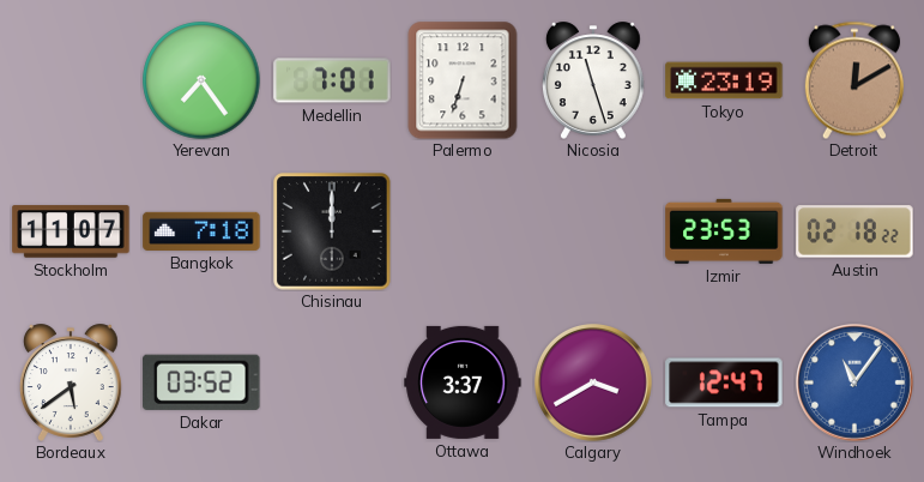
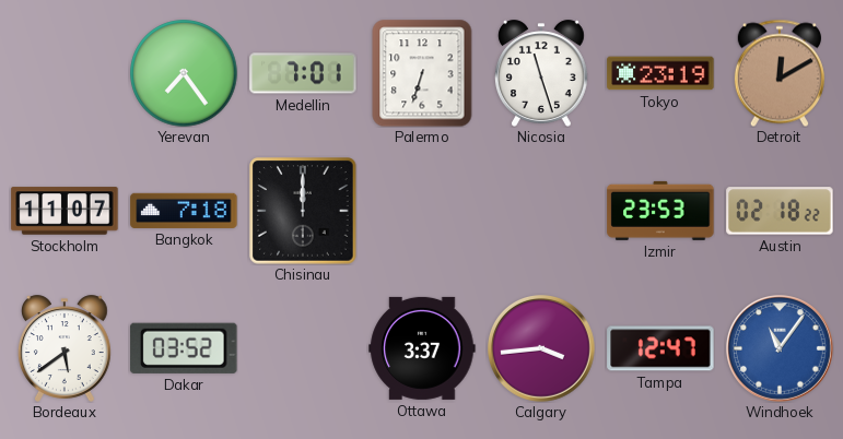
Calgary: 3:40 -> 3:44 (542, 349)
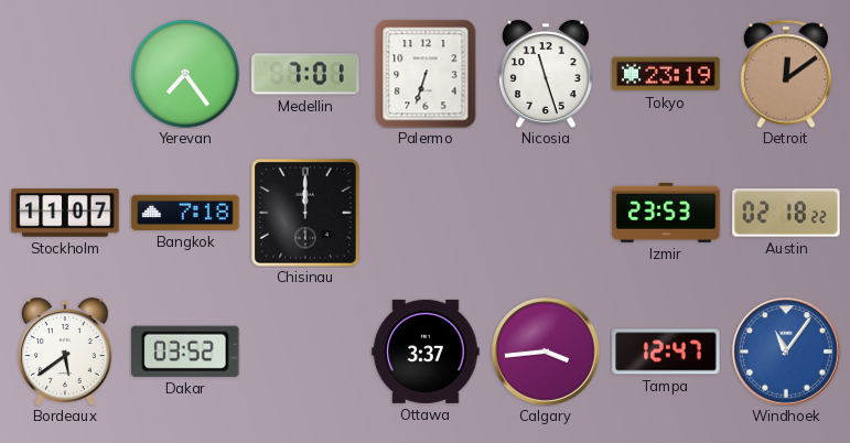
Detroit: 12:10 -> 12:09 (786, 74)
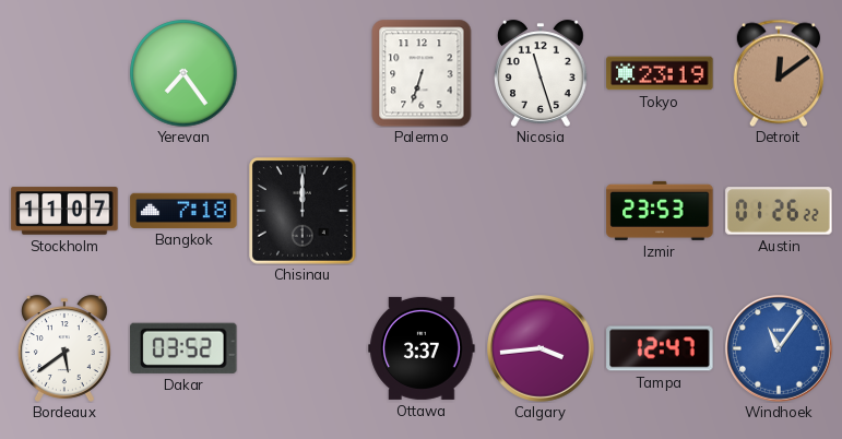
Medellin: 7:01 -> none (305, 74)
Austin: 02:18 -> 01:26 (779, 211)
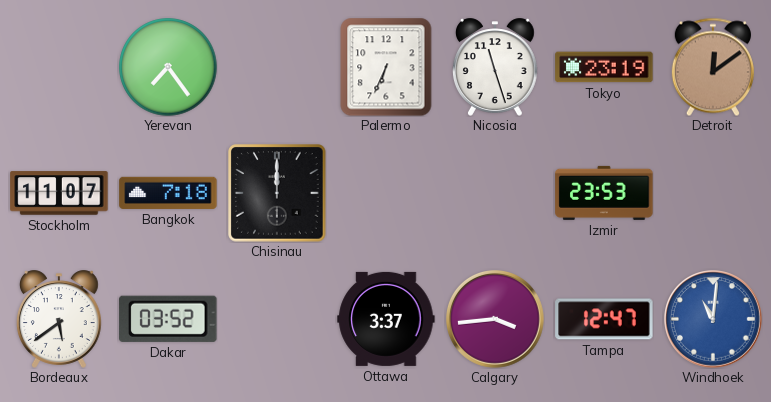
Palermo: 6:33 -> 6:34 (386, 67)
Austin: 01:26 -> none (779, 211)
Windhoek: 11:06 -> 11:01 (714, 320)
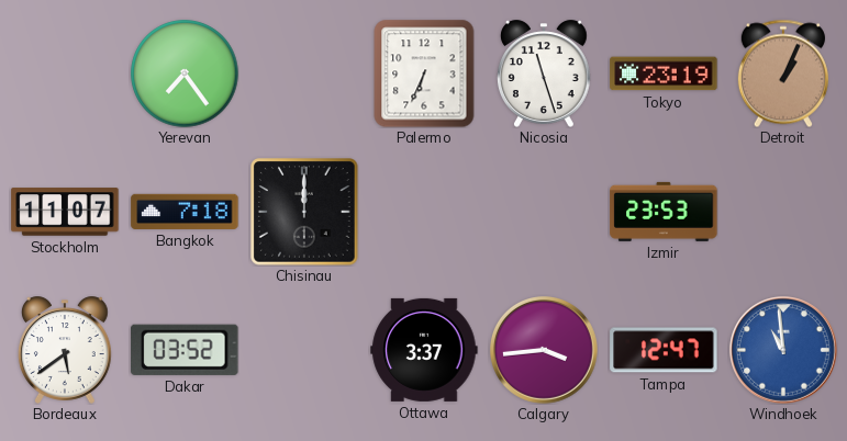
Detroit: 12:09 -> 1:04 (783, 73)
Windhoek: 11:01 -> 10:59 (784, 351)
